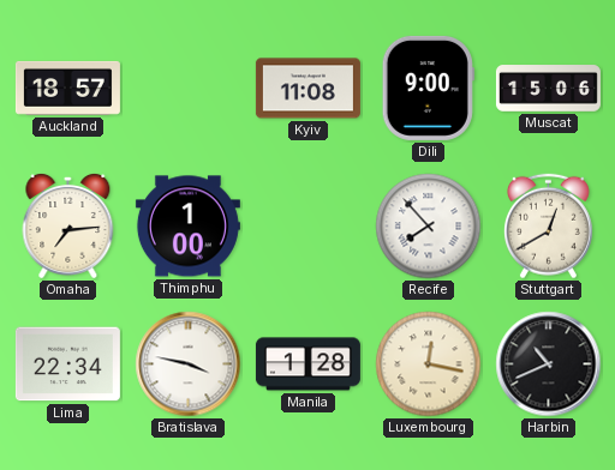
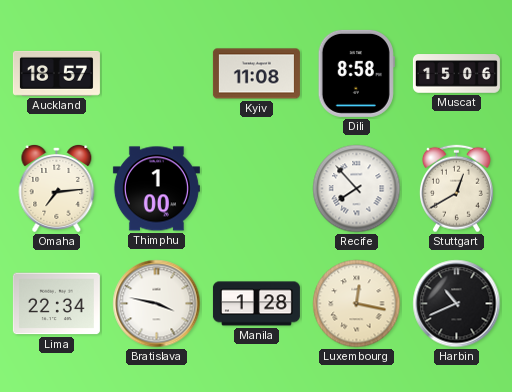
Dili: 9:00 -> 8:58 (356, 73)
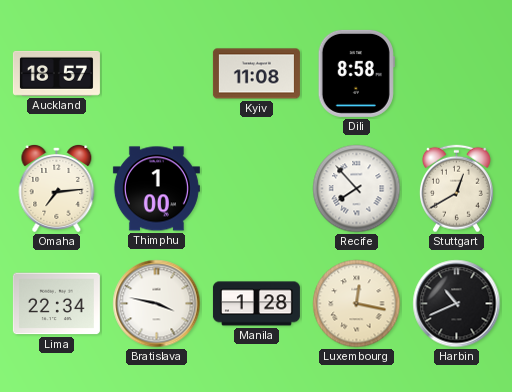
Muscat: 15:06 -> none (456, 74)
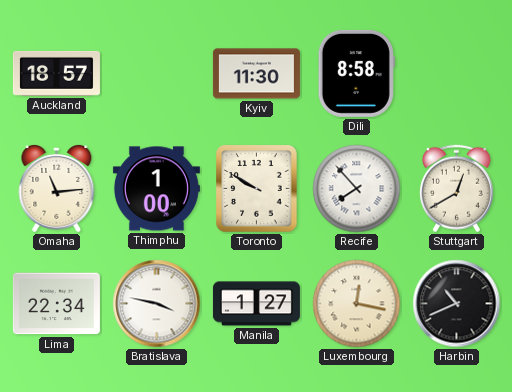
Kyiv: 11:08 -> 11:30 (256, 74)
Omaha: 7:14 -> 11:14 (57, 188)
Toronto: none -> 9:50 (257, 189)
Manila: 1:28 -> 1:27 (256, 304)
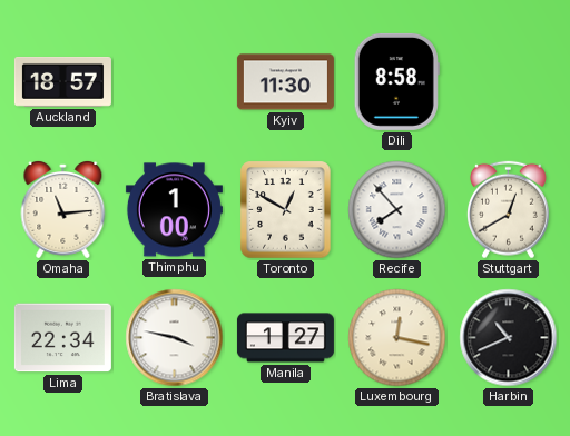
Toronto: 9:50 -> 12:50 (286, 210)
